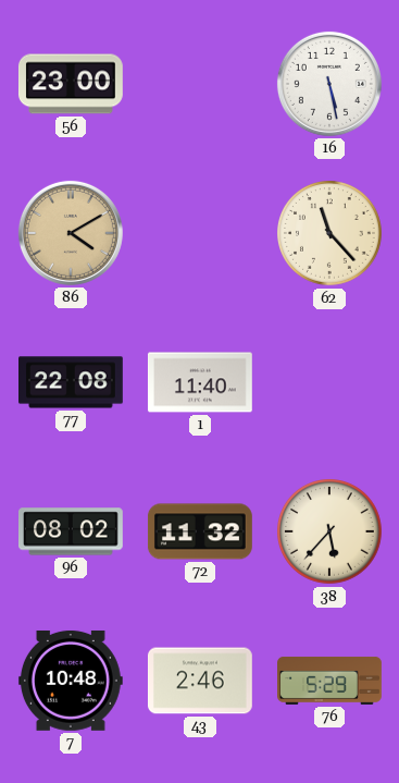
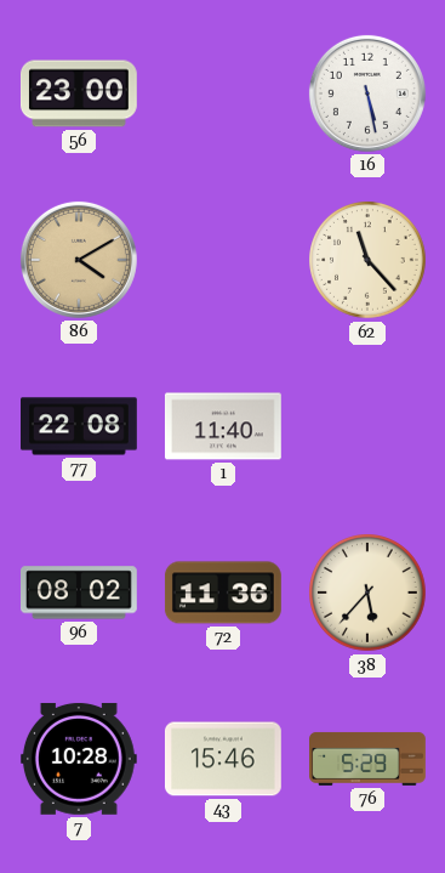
72: 11:32 -> 11:36 (223, 593)
7: 10:48 -> 10:28 (79, 759)
43: 2:46 -> 15:46 (223, 759)
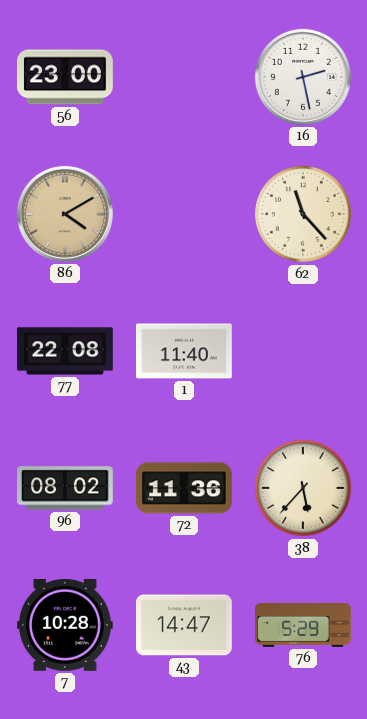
16: 5:28 -> 2:28 (303, 77)
43: 15:46 -> 14:47 (184, 625)
